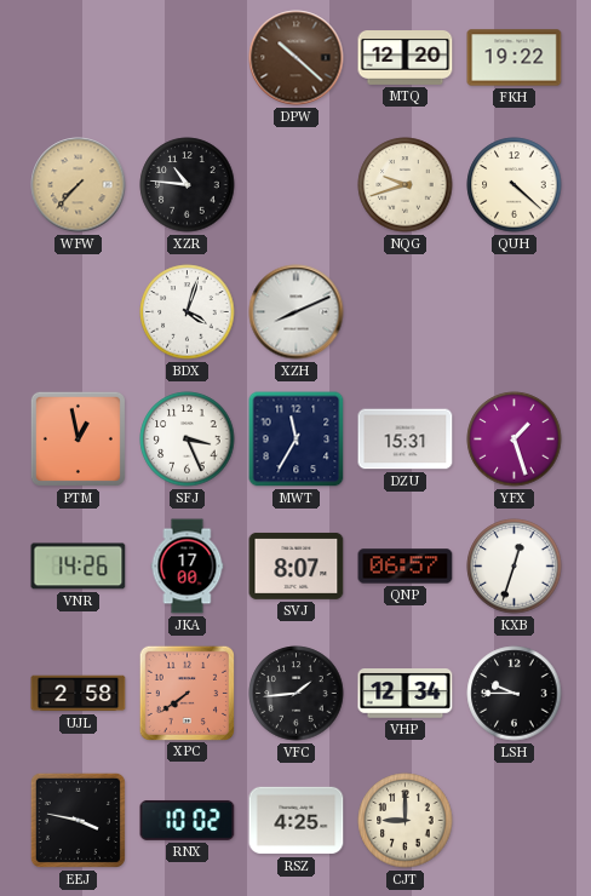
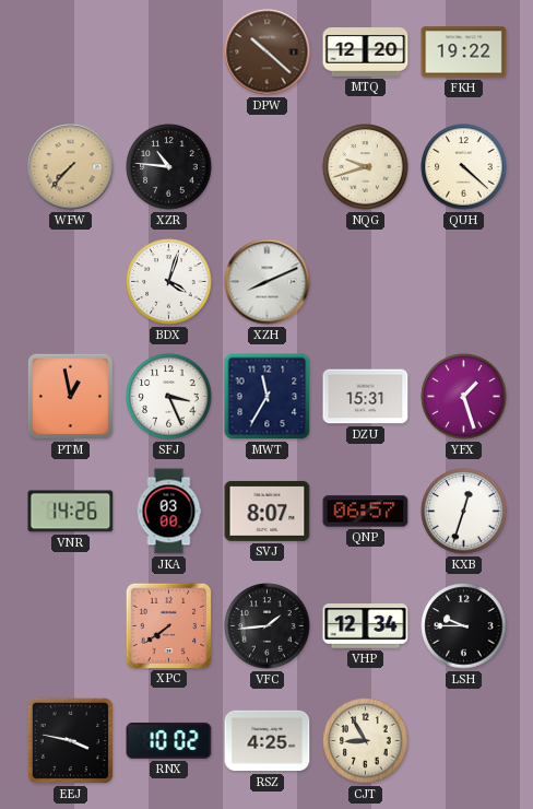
JKA: 17:00 -> 03:00 (169, 512)
UJL: 2:58 -> none (79, 694)
CJT: 9:00 -> 8:55 (366, 741)
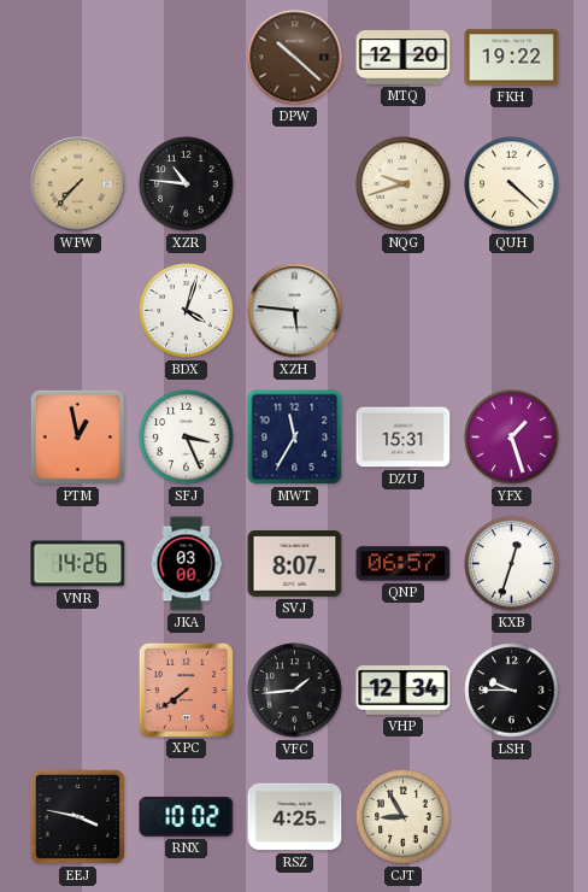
XZH: 8:11 -> 5:46 (295, 311)
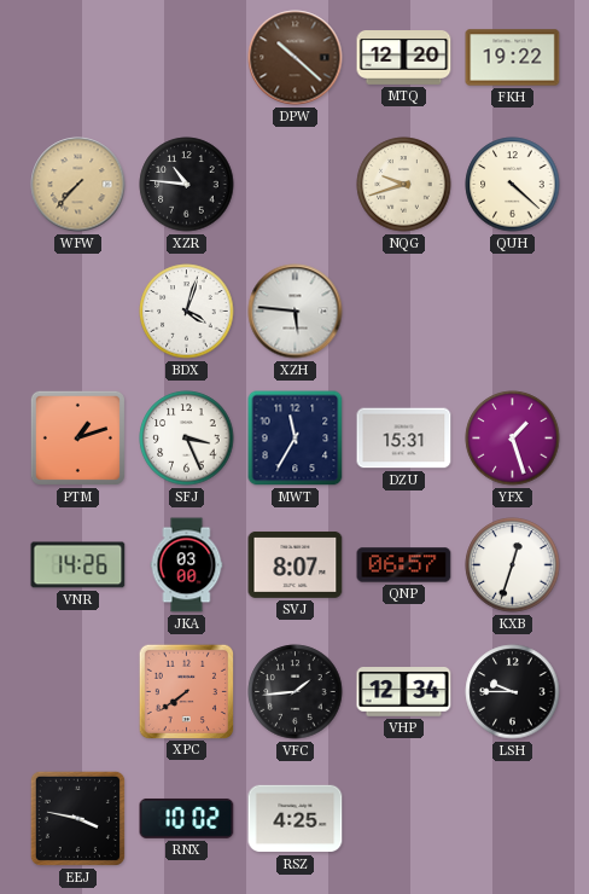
PTM: 12:58 -> 1:12 (77, 437)
CJT: 8:55 -> none (404, 817)
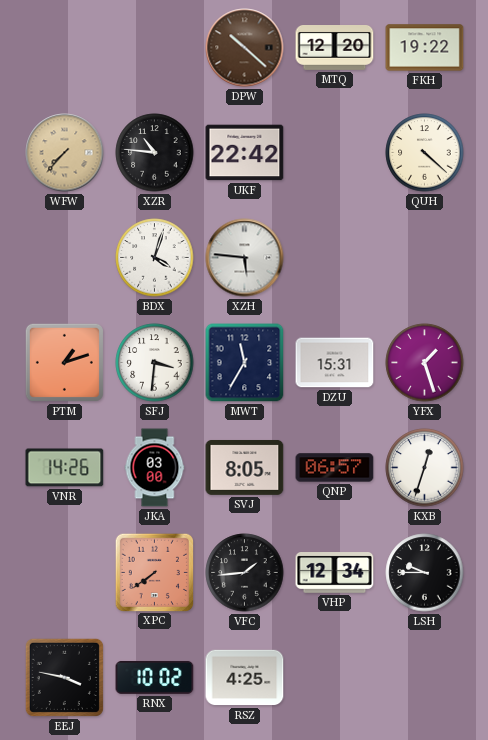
UKF: none -> 22:42 (245, 153)
NQG: 9:42 -> none (404, 185)
SFJ: 3:26 -> 3:31 (155, 363)
SVJ: 8:07 -> 8:05 (245, 467)
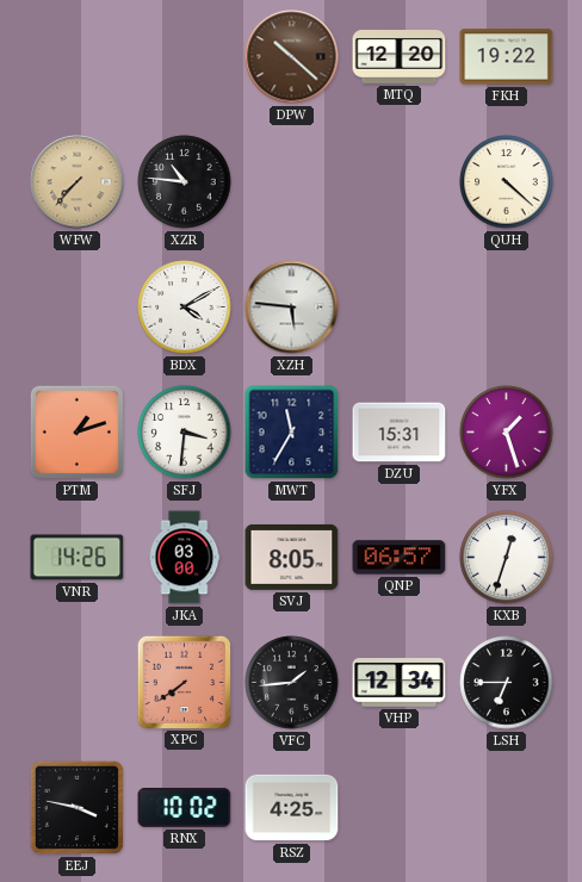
UKF: 22:42 -> none (245, 153)
BDX: 4:03 -> 4:10 (185, 308)
LSH: 9:45 -> 6:45 (507, 683)
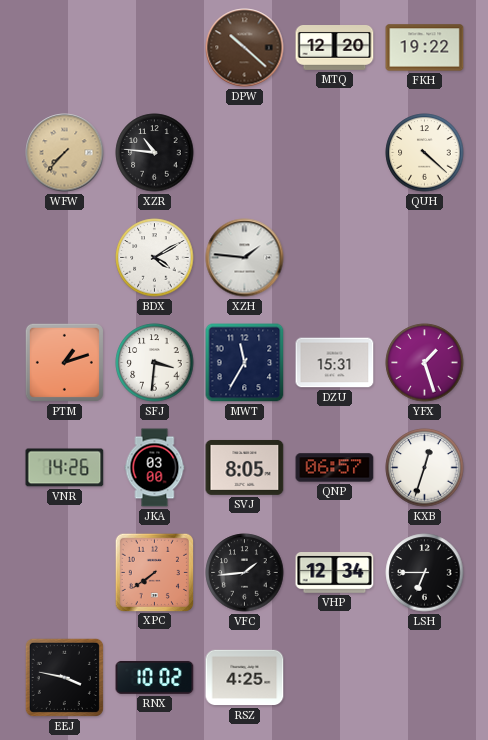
XZH: 5:46 -> 1:46 (245, 258)
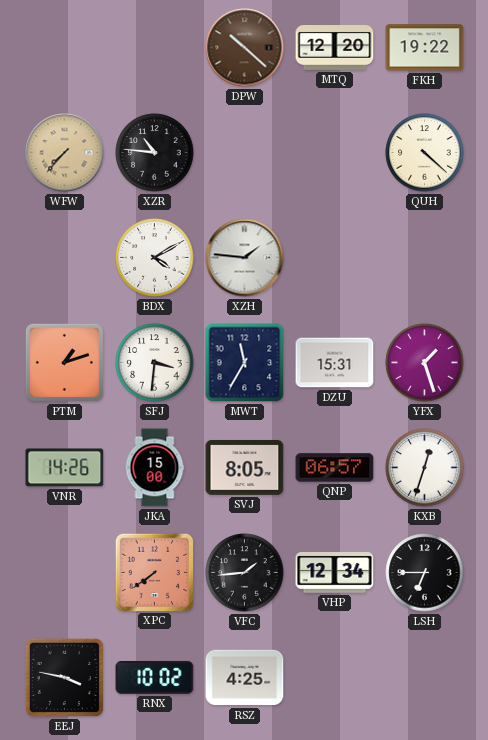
JKA: 03:00 -> 15:00 (155, 468)
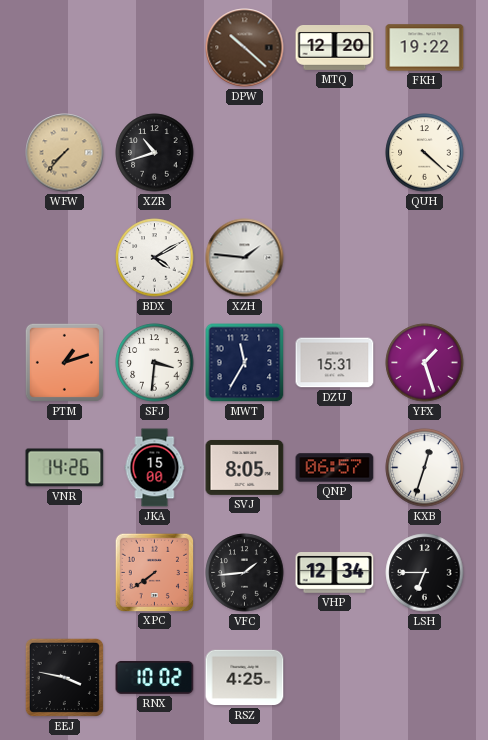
XZR: 10:46 -> 10:42 (155, 153)
